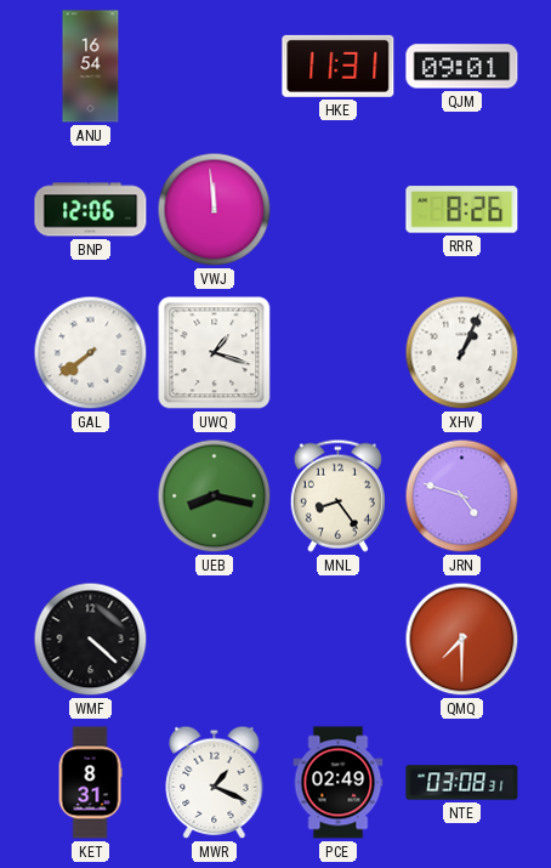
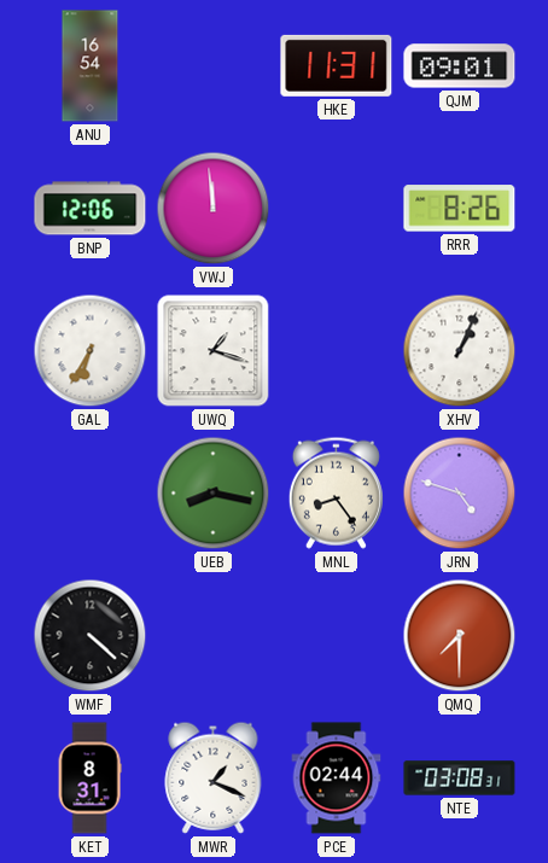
GAL: 7:39 -> 6:35 (91, 351)
PCE: 02:49 -> 02:44 (337, 779)
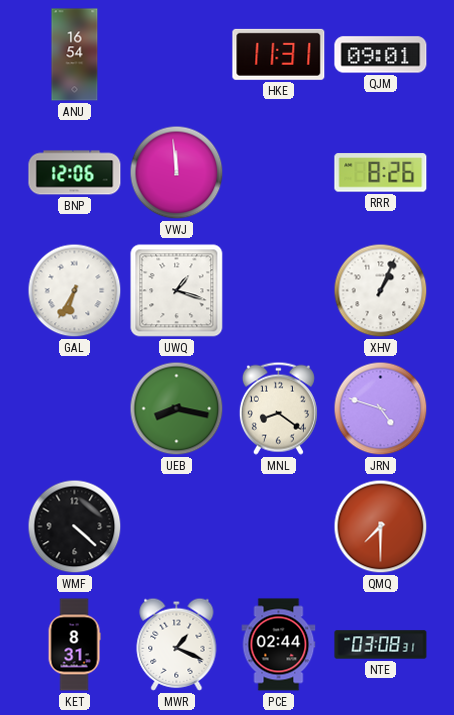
MNL: 8:24 -> 8:21 (278, 408)
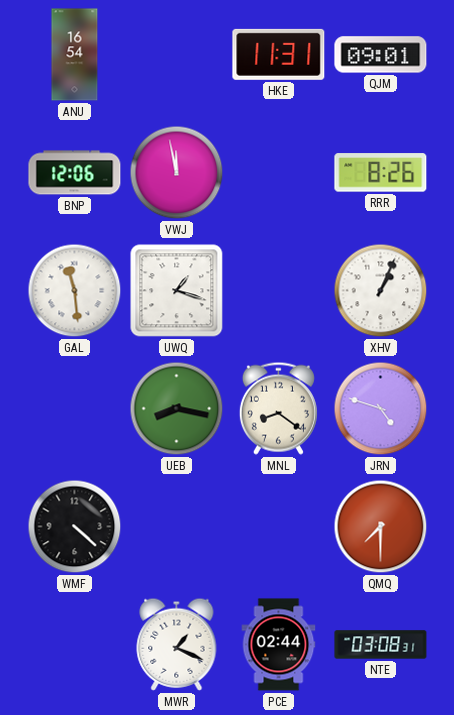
VWJ: 11:59 -> 11:58 (177, 173)
GAL: 6:35 -> 11:29 (75, 291)
KET: 8:31 -> none (74, 645)
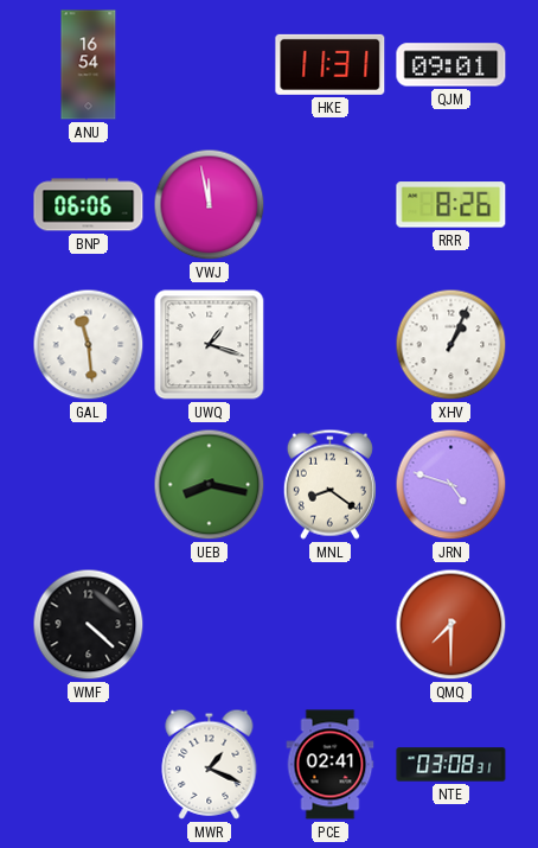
BNP: 12:06 -> 06:06 (89, 205)
PCE: 02:44 -> 02:41 (331, 765)
